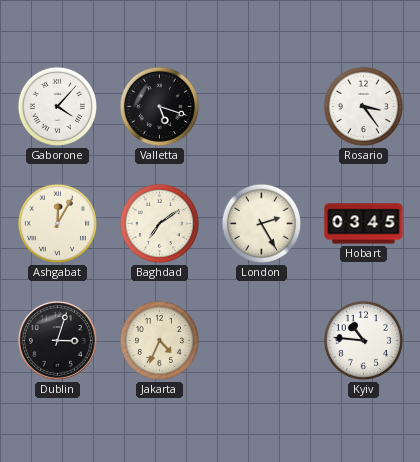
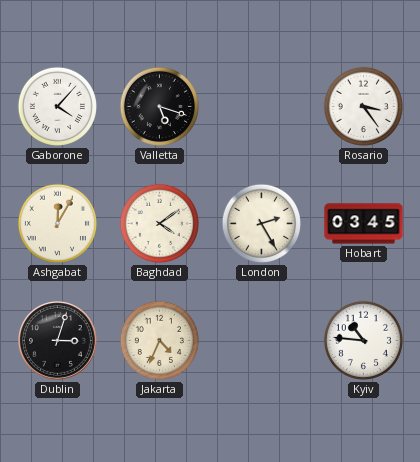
Baghdad: 7:09 -> 4:09 (159, 223)
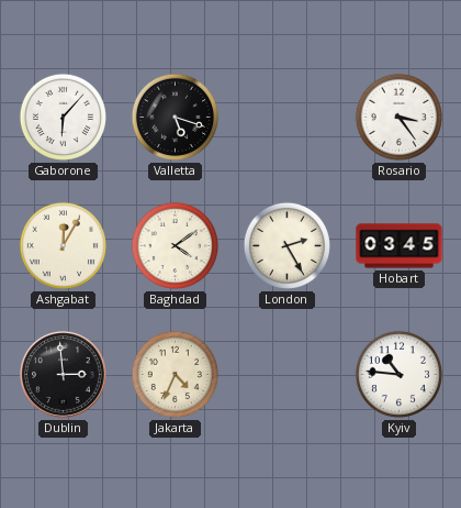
Gaborone: 4:07 -> 6:07 (63, 117)
Dublin: 3:03 -> 2:59 (63, 374)
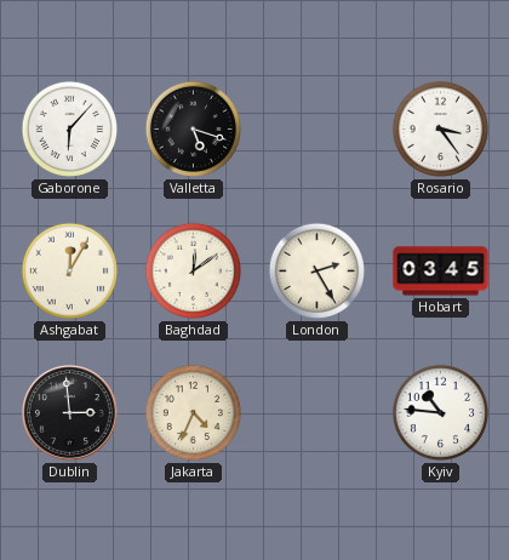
Baghdad: 4:09 -> 12:09 (193, 270)
